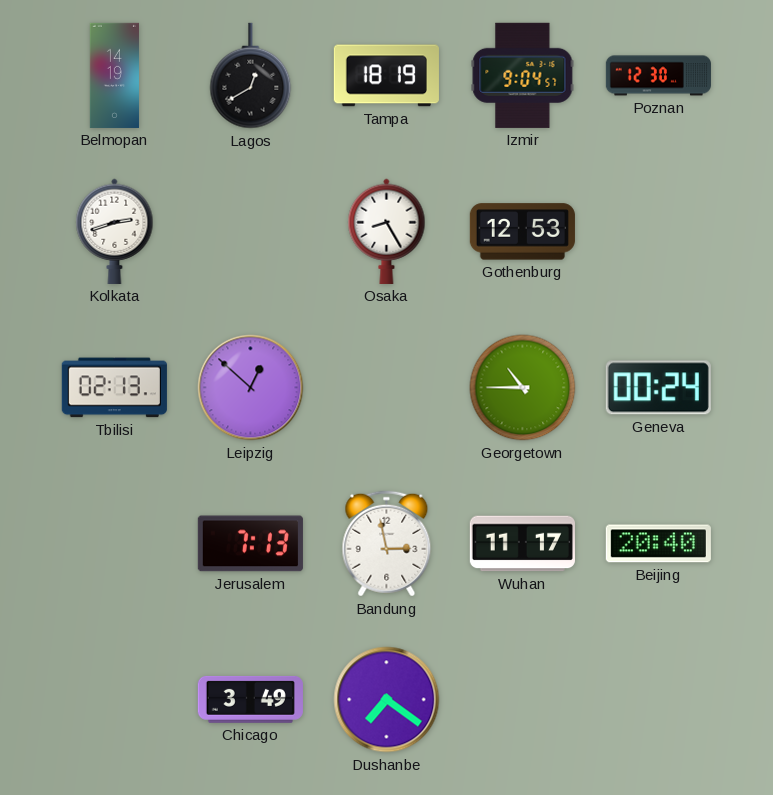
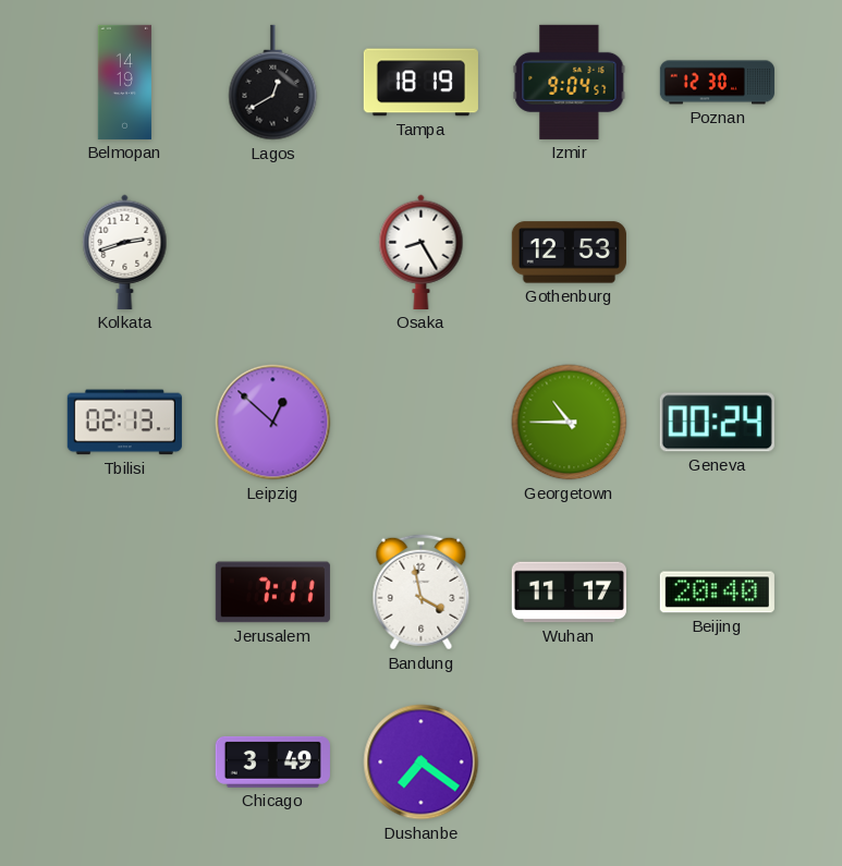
Jerusalem: 7:13 -> 7:11 (272, 593)
Bandung: 2:58 -> 3:58 (422, 593)
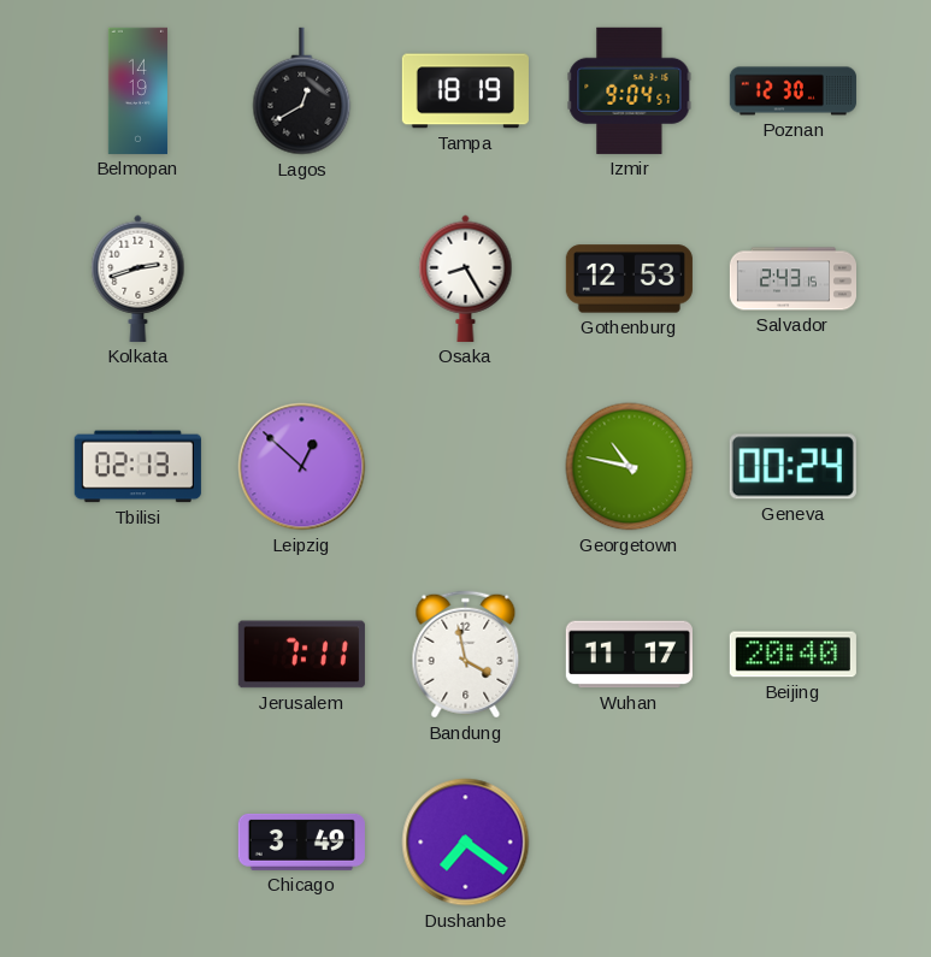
Salvador: none -> 2:43 (792, 279)
Georgetown: 10:45 -> 10:47 (630, 467)
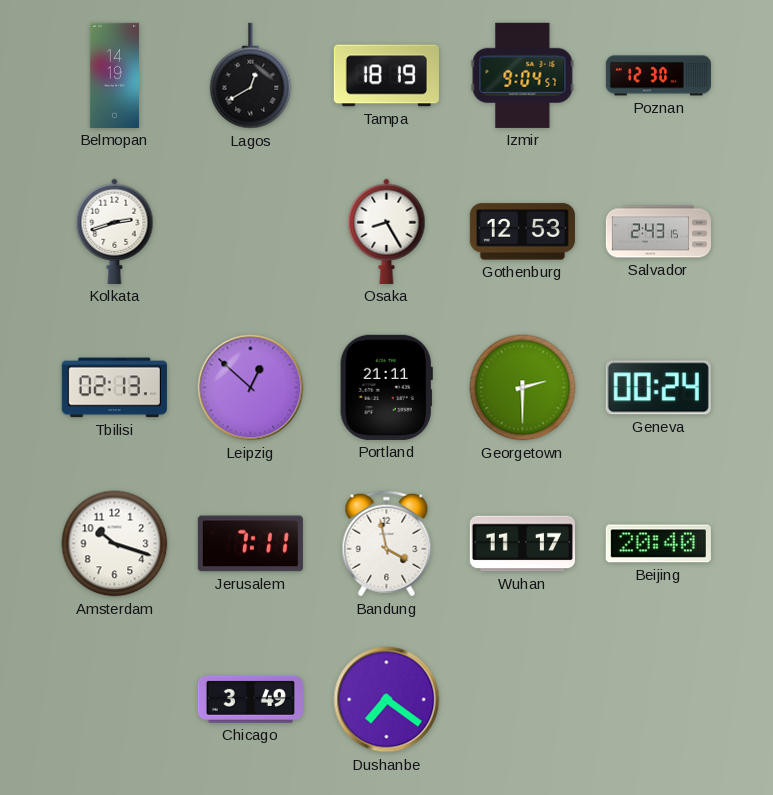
Portland: none -> 21:11 (386, 387)
Georgetown: 10:47 -> 2:30 (523, 388)
Amsterdam: none -> 10:18 (115, 544)
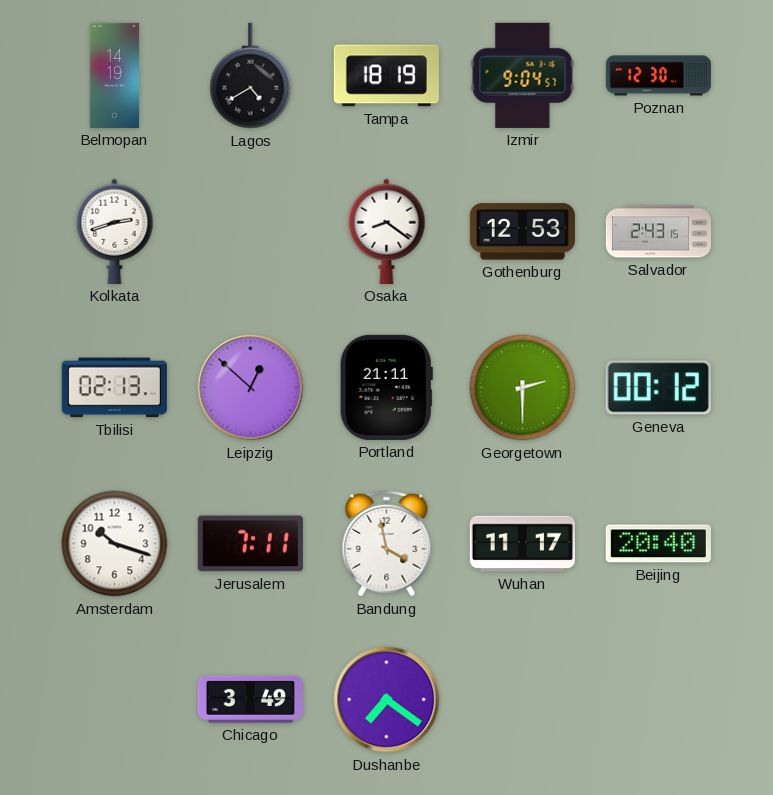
Lagos: 12:40 -> 4:40 (251, 76)
Osaka: 8:25 -> 8:21 (387, 231)
Geneva: 00:24 -> 00:12 (658, 388)
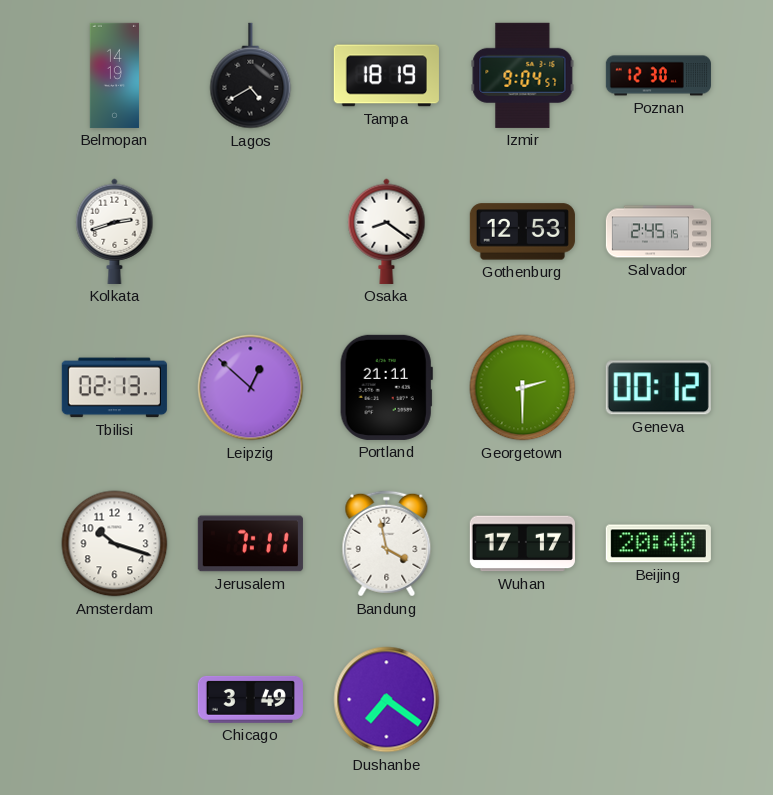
Salvador: 2:43 -> 2:45 (658, 232)
Wuhan: 11:17 -> 17:17 (522, 544)
